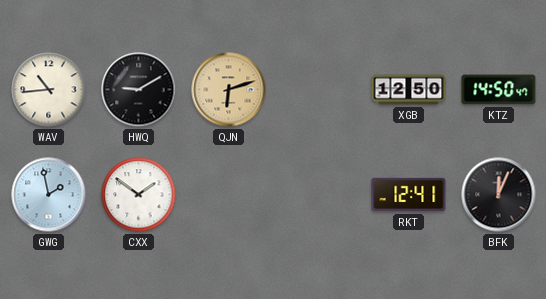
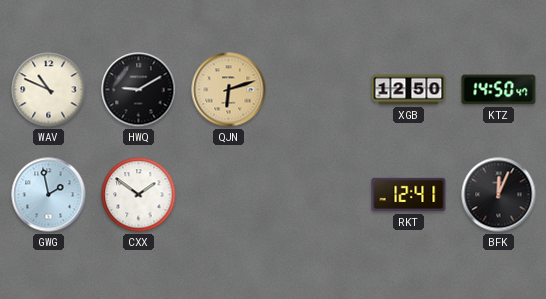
WAV: 10:44 -> 10:49 (49, 90)
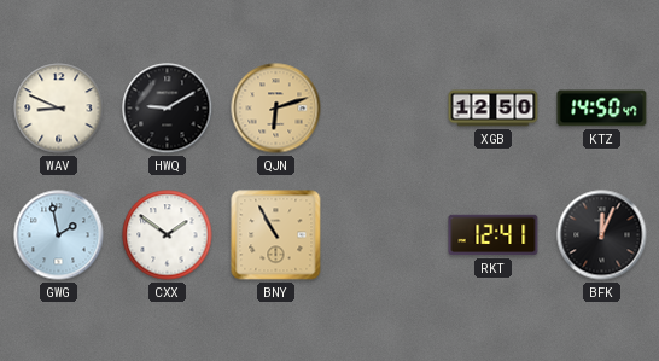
WAV: 10:49 -> 8:49 (59, 109)
BNY: none -> 10:55 (276, 235)
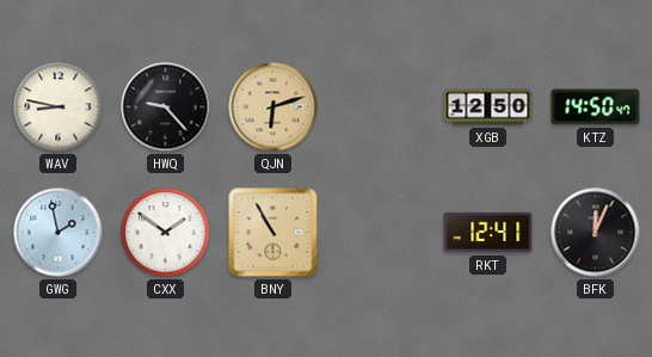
WAV: 8:49 -> 8:47 (59, 107)
HWQ: 9:10 -> 9:23 (166, 107)
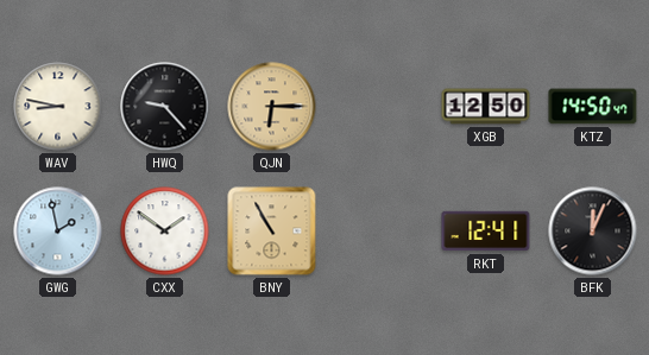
QJN: 6:12 -> 6:15 (272, 107)
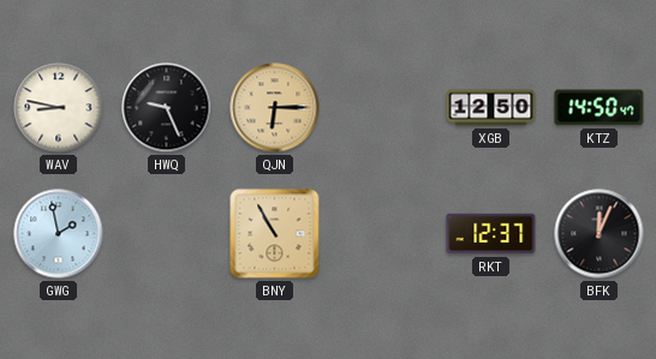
HWQ: 9:23 -> 9:26 (167, 108)
CXX: 1:51 -> none (165, 232)
RKT: 12:41 -> 12:37 (491, 234)
